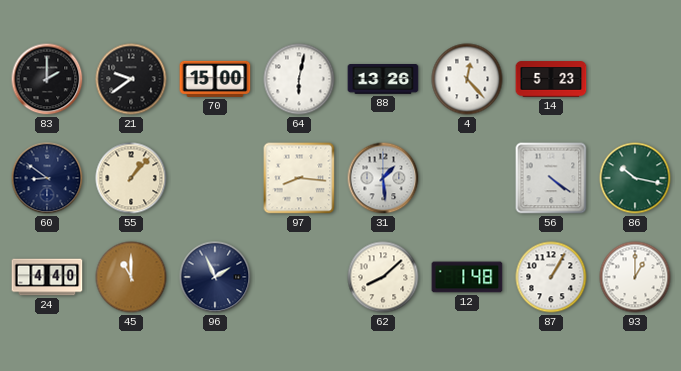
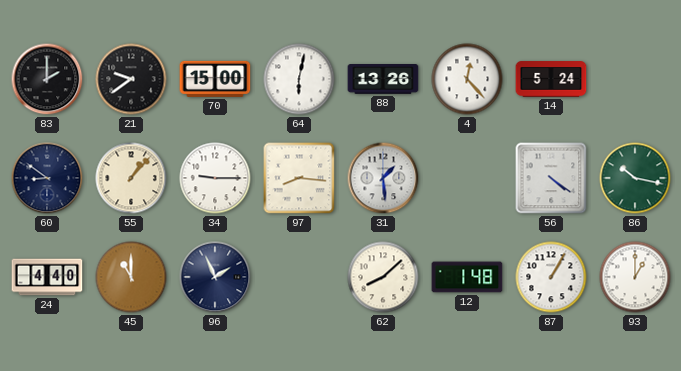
14: 5:23 -> 5:24 (551, 79)
34: none -> 9:15 (215, 178)
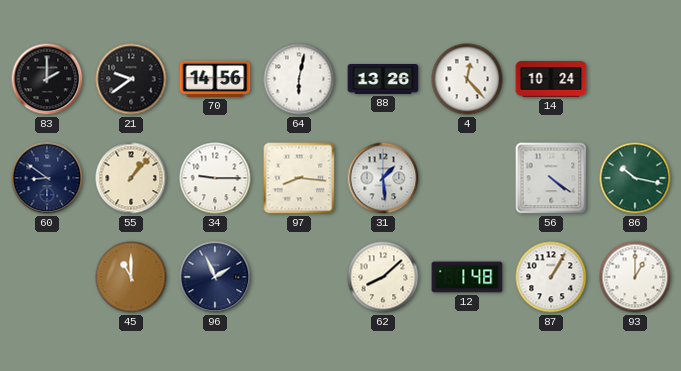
70: 15:00 -> 14:56 (215, 79)
14: 5:24 -> 10:24 (551, 79)
24: 4:40 -> none (47, 277)
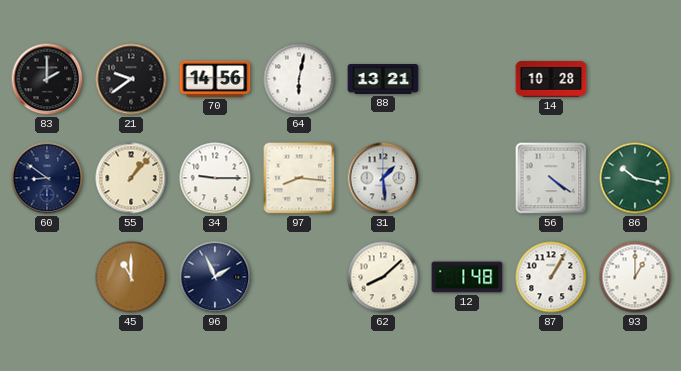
88: 13:26 -> 13:21 (383, 79)
4: 12:23 -> none (467, 79)
14: 10:24 -> 10:28 (551, 79)
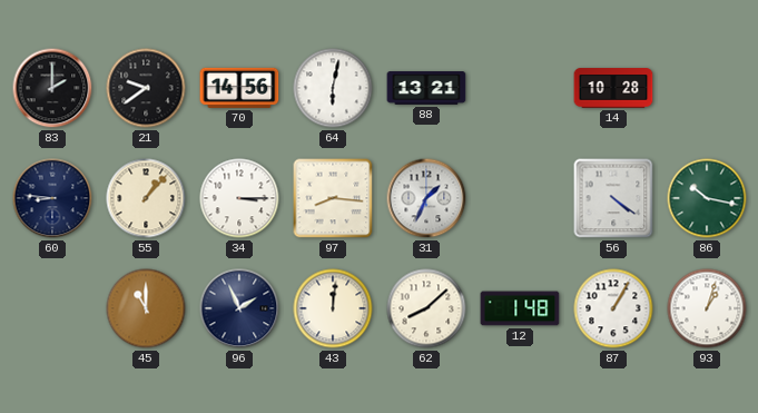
60: 8:51 -> 8:46 (52, 198)
34: 9:15 -> 3:15 (239, 198)
31: 1:29 -> 1:34 (426, 198)
43: none -> 12:01 (333, 308)
93: 1:00 -> 1:03 (707, 308)
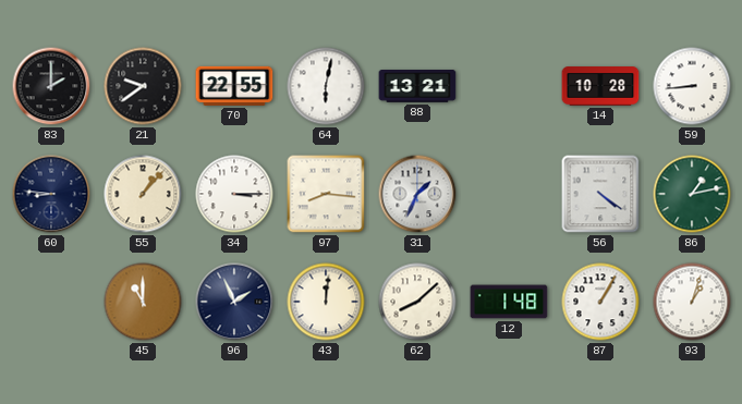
70: 14:56 -> 22:55 (234, 86)
59: none -> 8:44 (692, 86)
86: 10:17 -> 1:13 (692, 194)
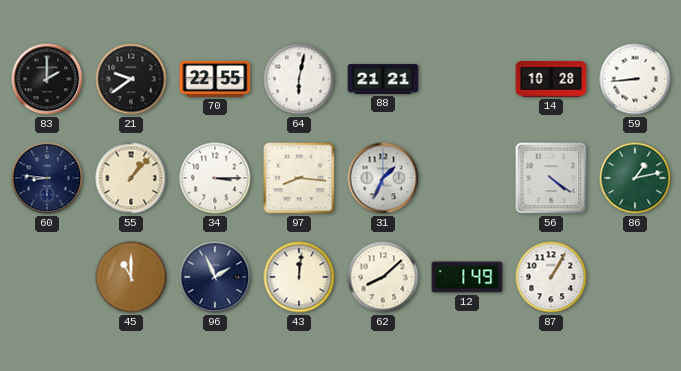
88: 13:21 -> 21:21 (383, 79)
12: 1:48 -> 1:49 (467, 277)
93: 1:03 -> none (692, 302)
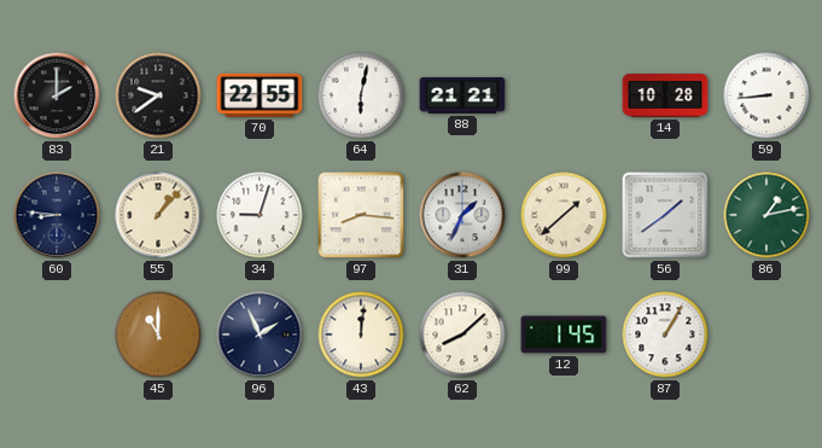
34: 3:15 -> 9:03 (260, 215)
99: none -> 1:38 (564, 215)
56: 4:21 -> 1:39 (665, 215)
12: 1:49 -> 1:45 (564, 334)
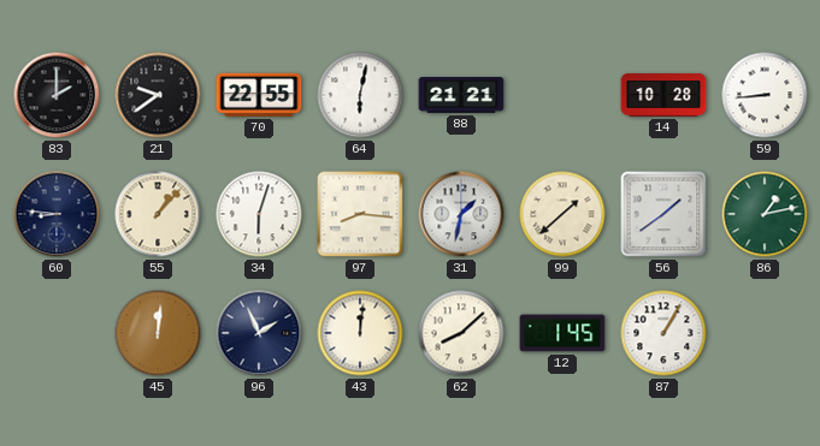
34: 9:03 -> 6:03 (259, 214)
31: 1:34 -> 1:32 (461, 214)
45: 11:00 -> 12:01 (158, 333)
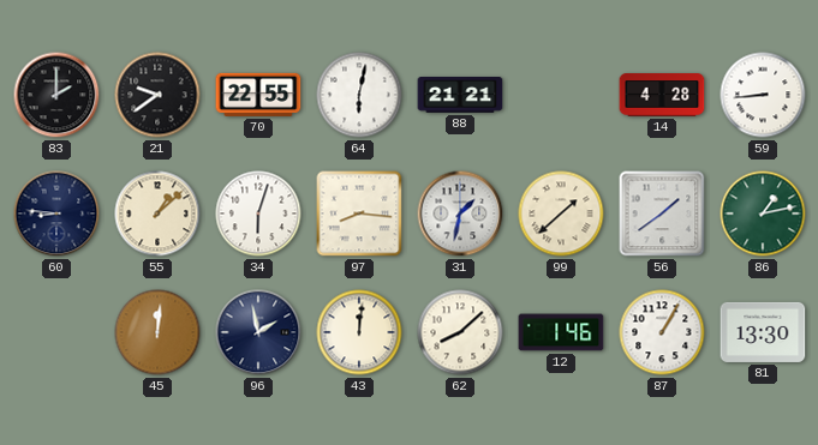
14: 10:28 -> 4:28 (662, 95)
55: 1:07 -> 1:08 (157, 214)
96: 1:56 -> 1:58 (258, 332)
12: 1:45 -> 1:46 (561, 332)
81: none -> 13:30 (763, 332)
